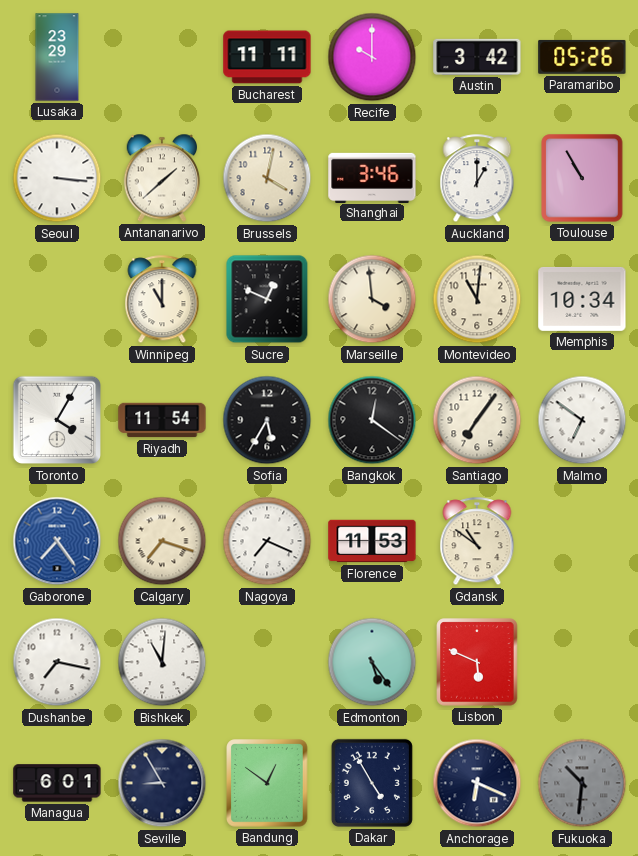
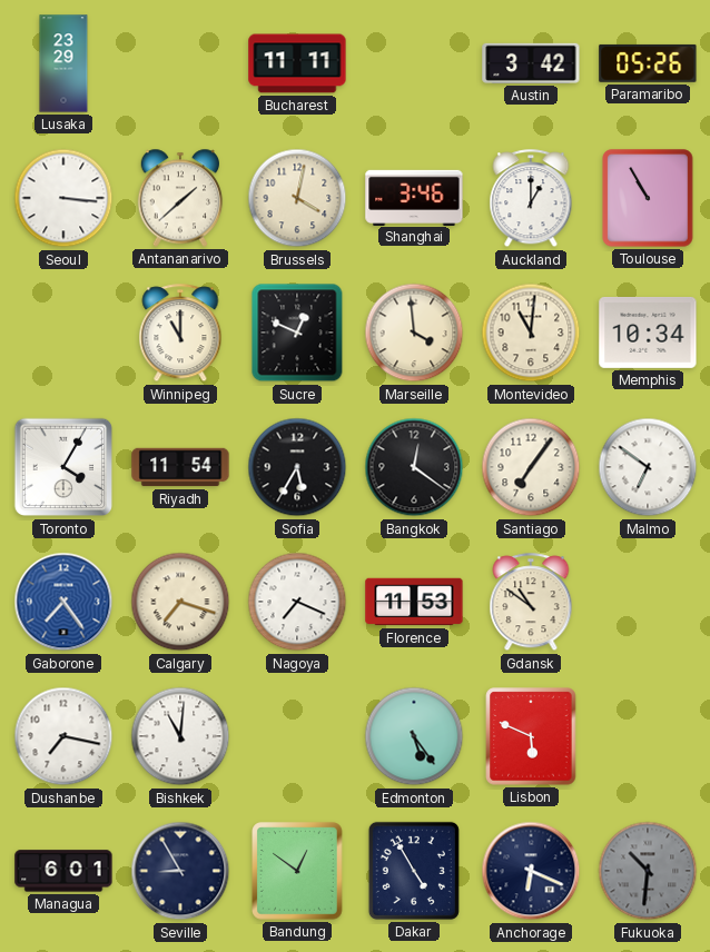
Recife: 10:00 -> none (372, 57)
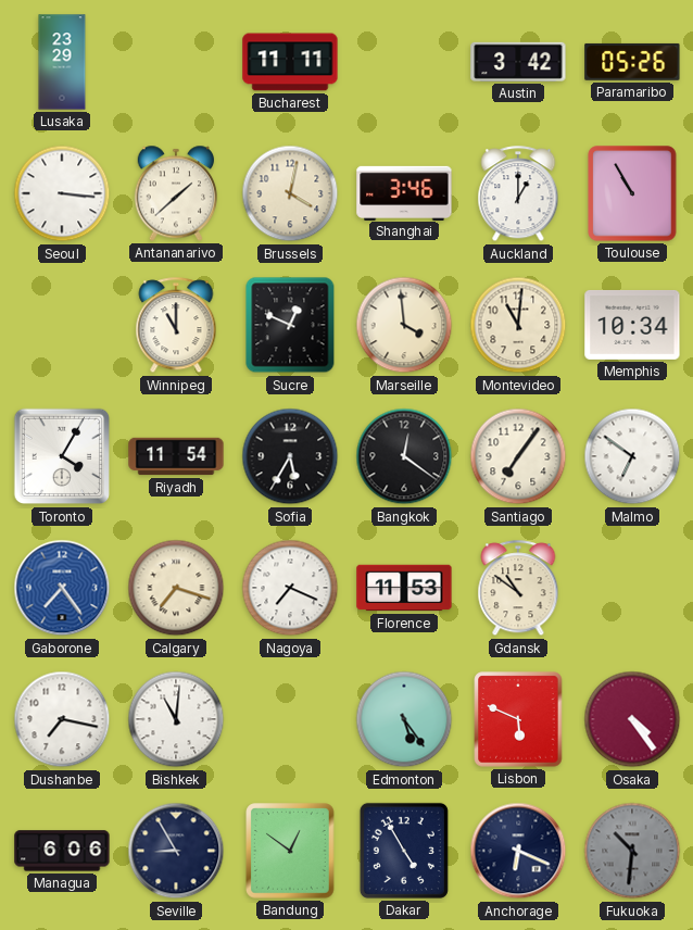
Osaka: none -> 4:24 (632, 719)
Managua: 6:01 -> 6:06 (62, 851)
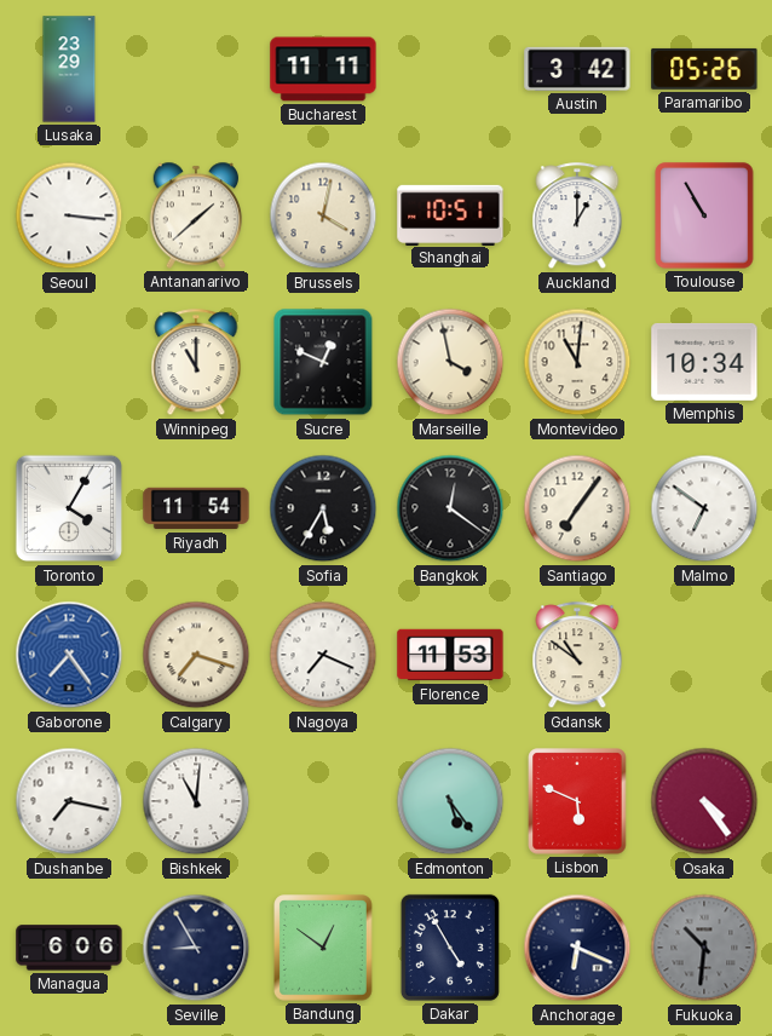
Shanghai: 3:46 -> 10:51 (450, 214)
Marseille: 3:59 -> 3:58 (450, 362)
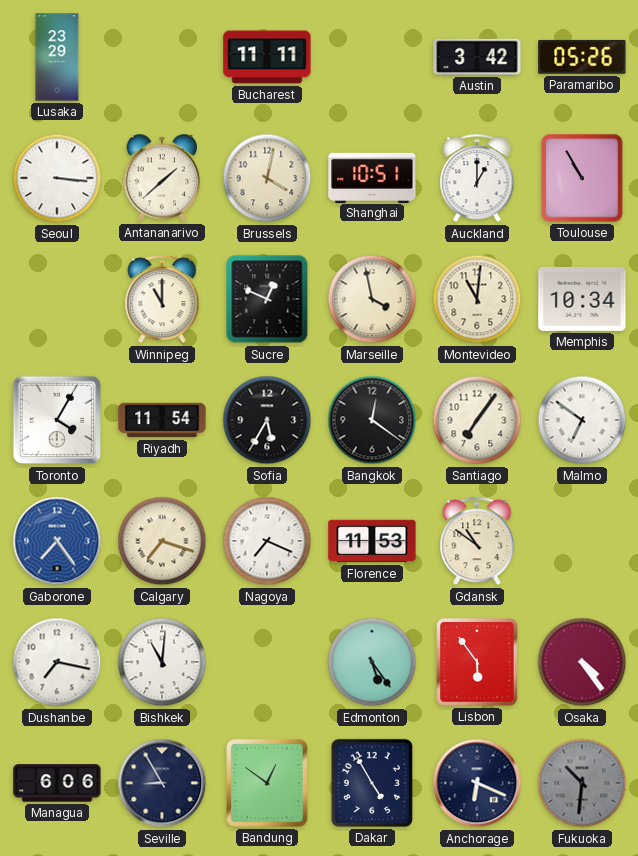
Lisbon: 5:49 -> 5:54 (477, 662)
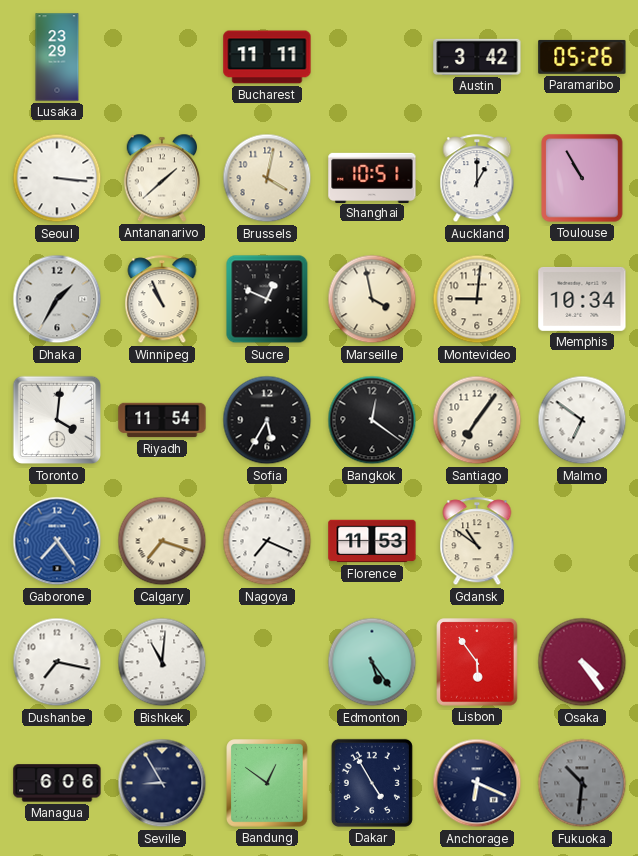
Dhaka: none -> 1:35 (57, 299)
Winnipeg: 11:00 -> 10:56 (162, 300)
Montevideo: 11:01 -> 9:01 (477, 299)
Toronto: 4:05 -> 4:01 (57, 420)
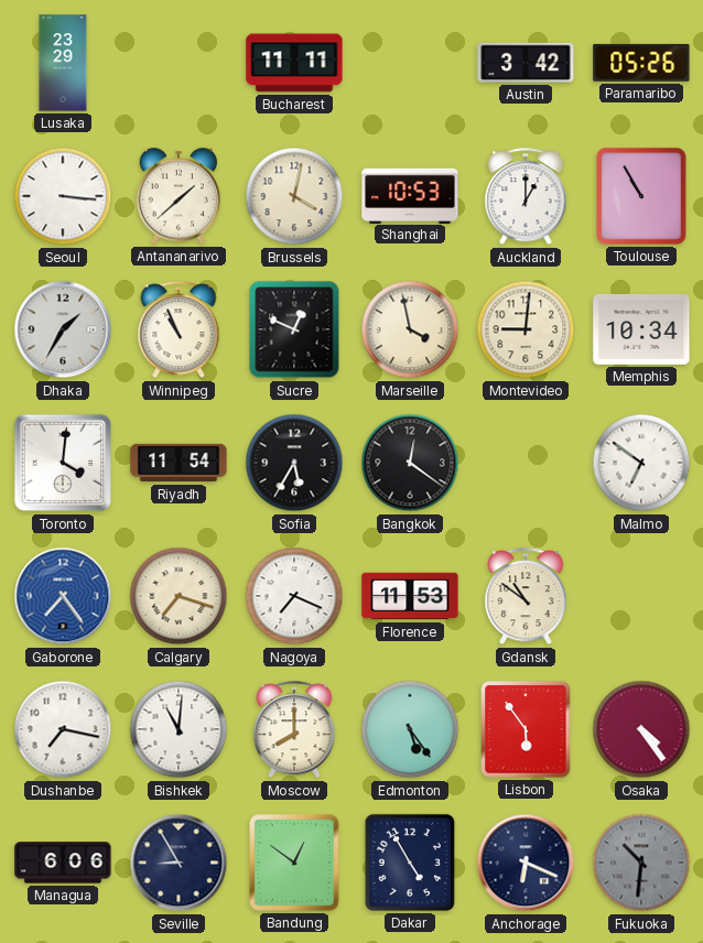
Shanghai: 10:51 -> 10:53 (410, 195)
Santiago: 7:06 -> none (477, 420)
Moscow: none -> 8:00 (294, 730)
